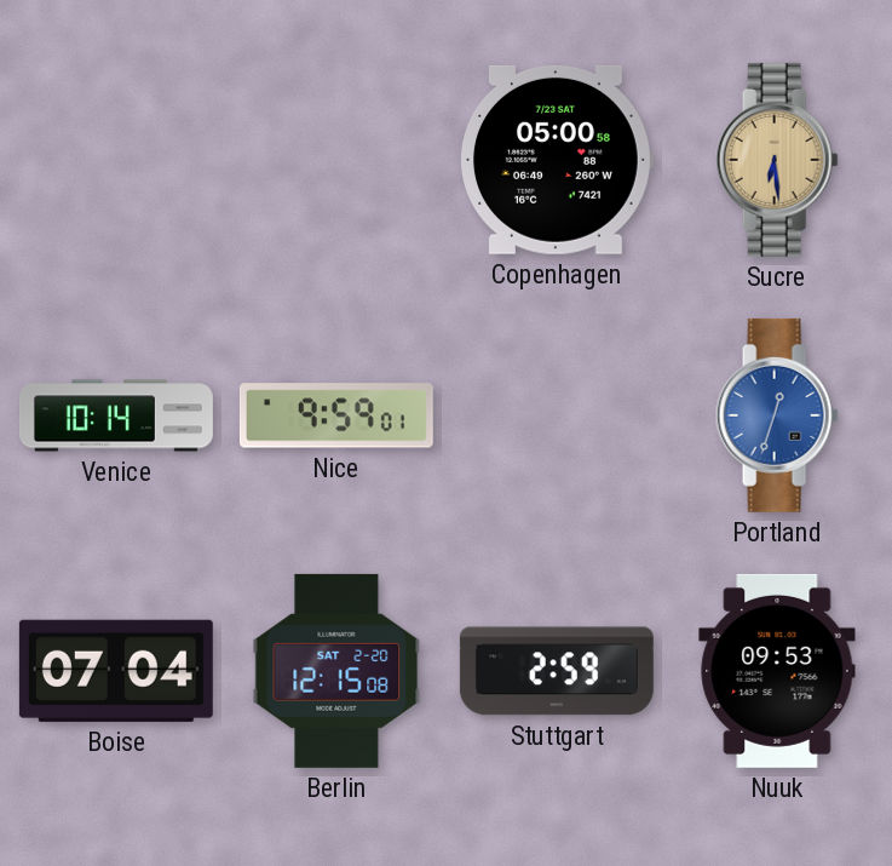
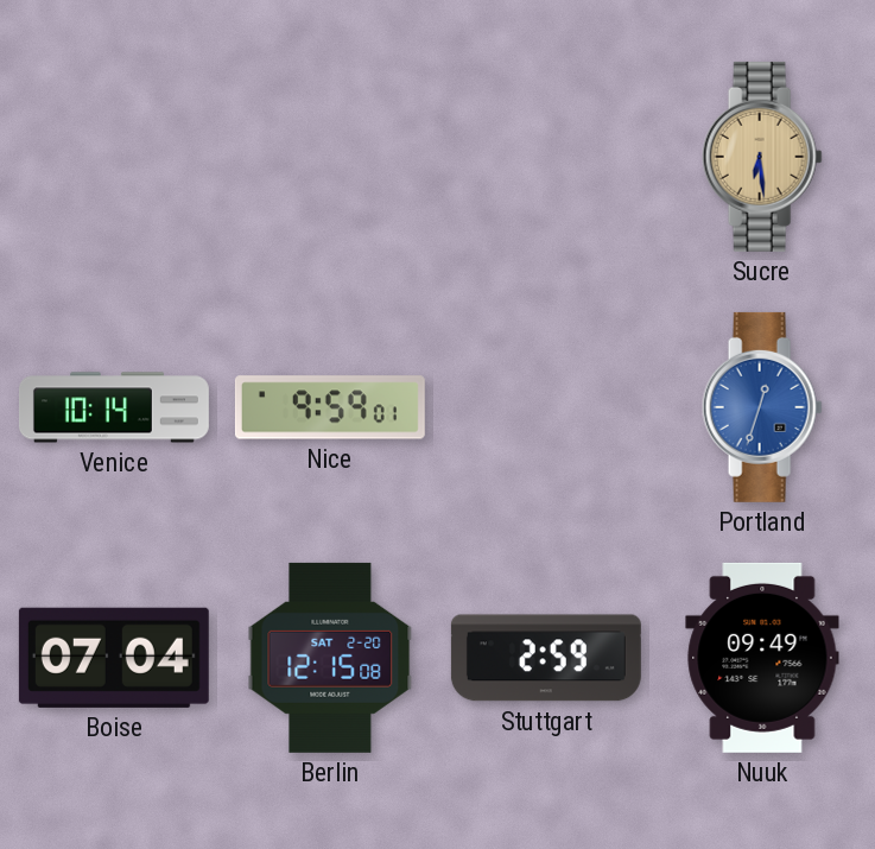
Copenhagen: 05:00 -> none (557, 160)
Nuuk: 09:53 -> 09:49 (762, 658)
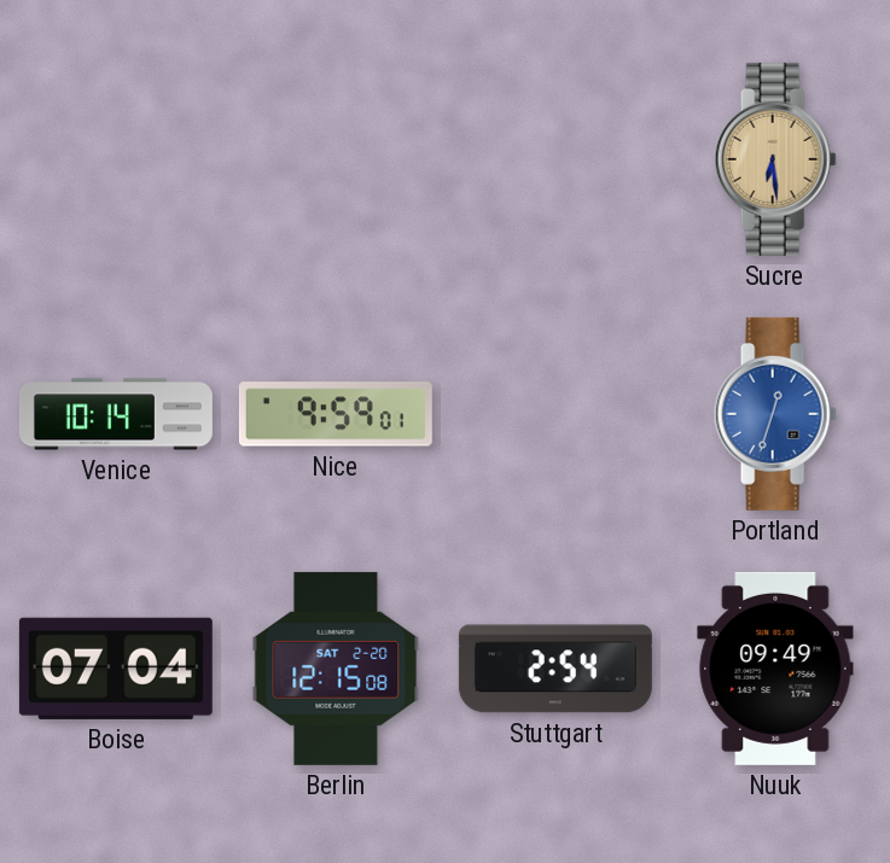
Stuttgart: 2:59 -> 2:54 (555, 669)
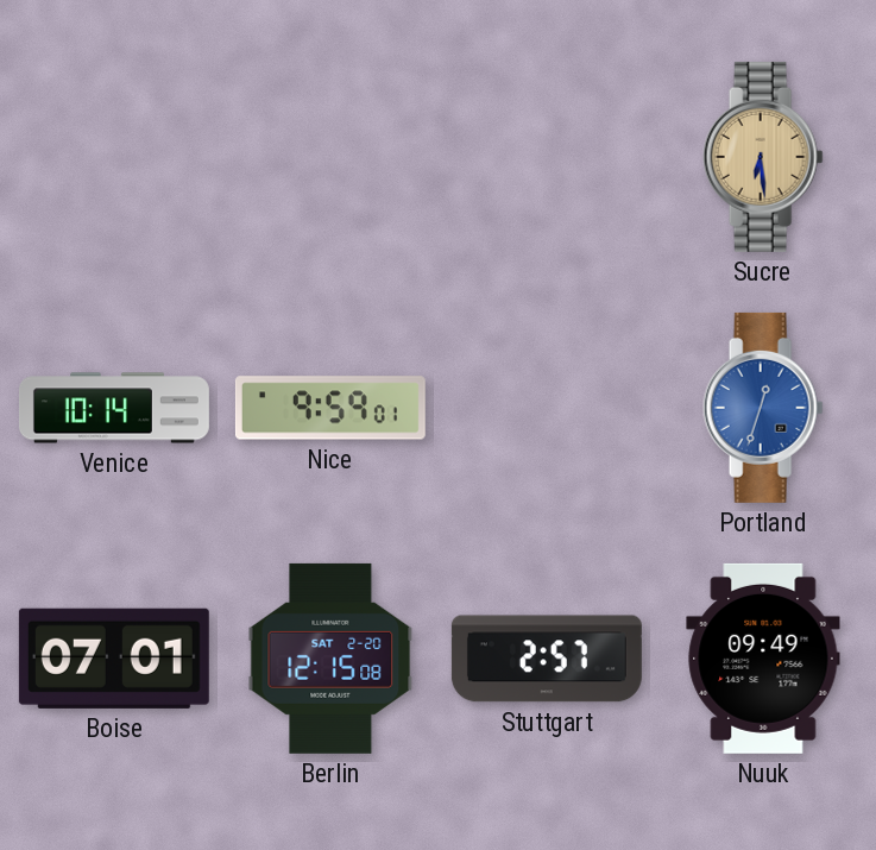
Boise: 07:04 -> 07:01 (114, 659)
Stuttgart: 2:54 -> 2:57 (547, 659)
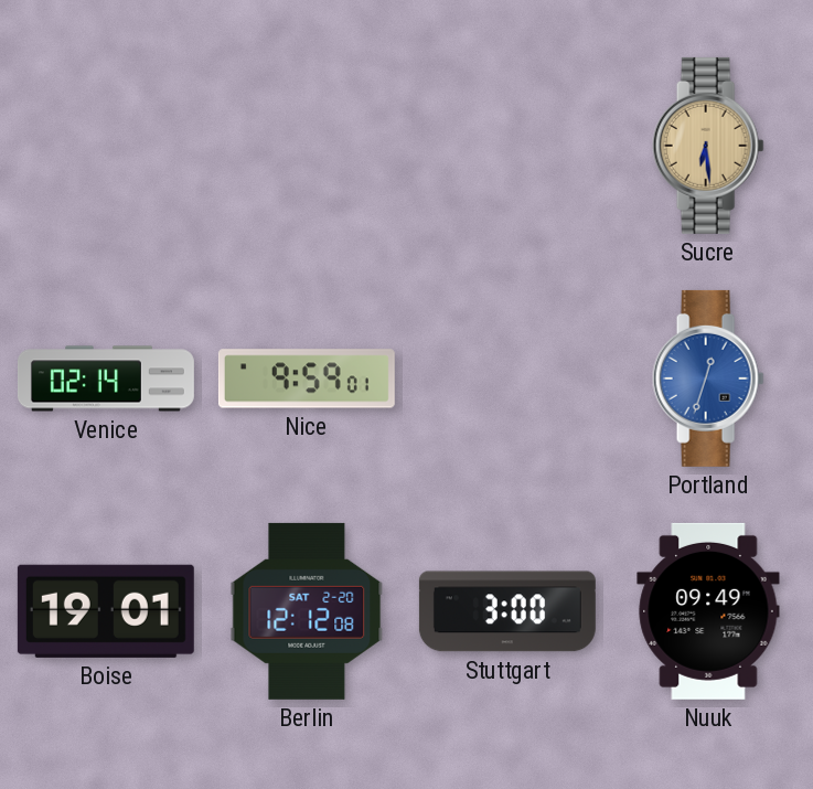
Venice: 10:14 -> 02:14 (106, 378)
Boise: 07:01 -> 19:01 (106, 611)
Berlin: 12:15 -> 12:12 (307, 611)
Stuttgart: 2:57 -> 3:00 (507, 611)
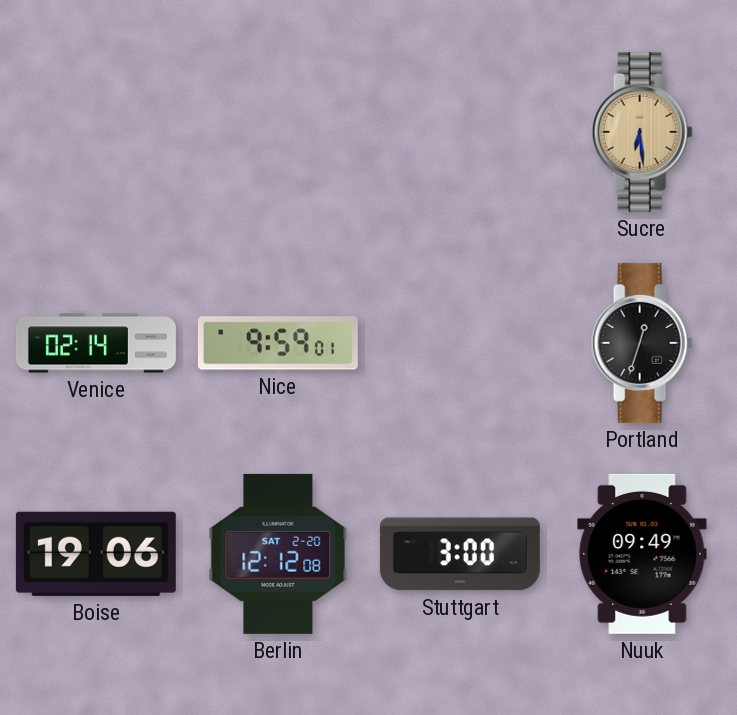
Portland dial: blue -> black (642, 343)
Boise: 19:01 -> 19:06 (96, 554)
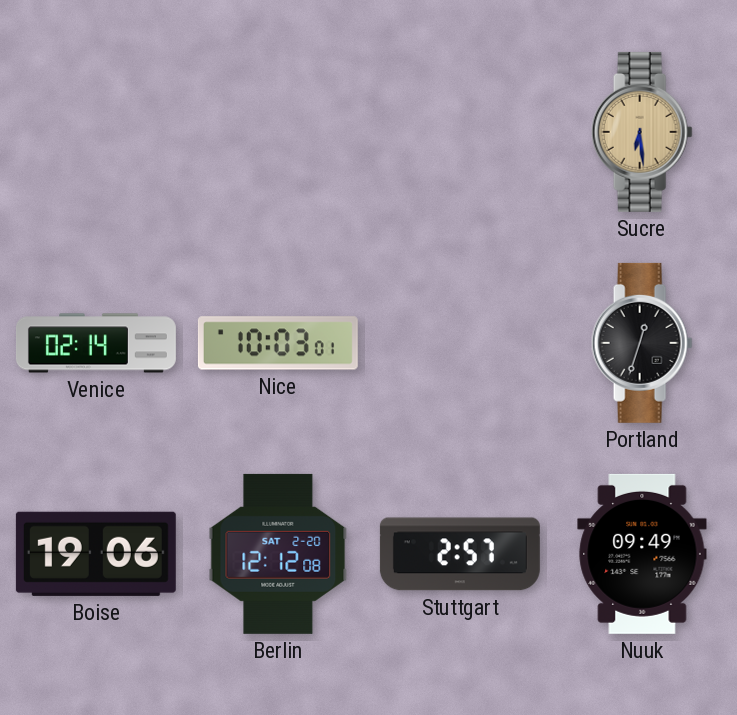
Nice: 9:59 -> 10:03 (278, 343)
Stuttgart: 3:00 -> 2:57 (460, 554)
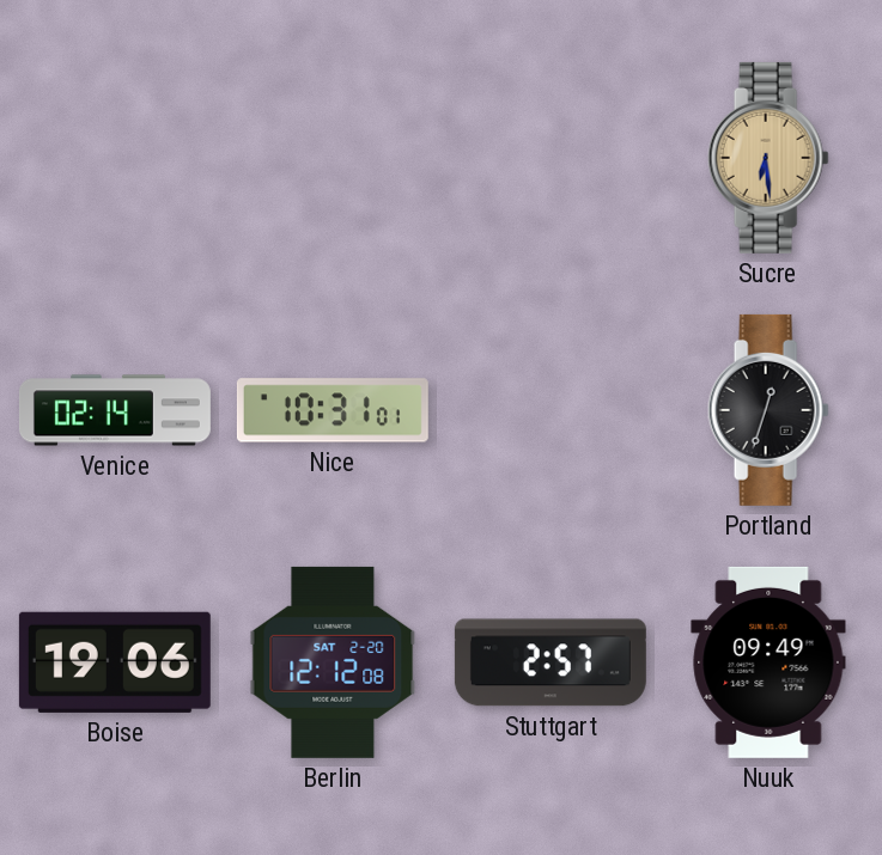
Nice: 10:03 -> 10:31 (333, 410)
